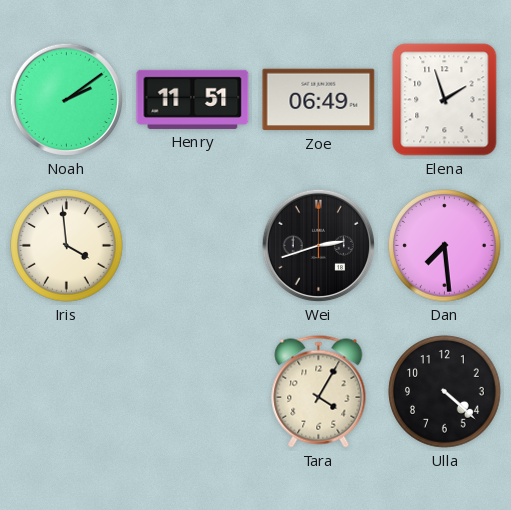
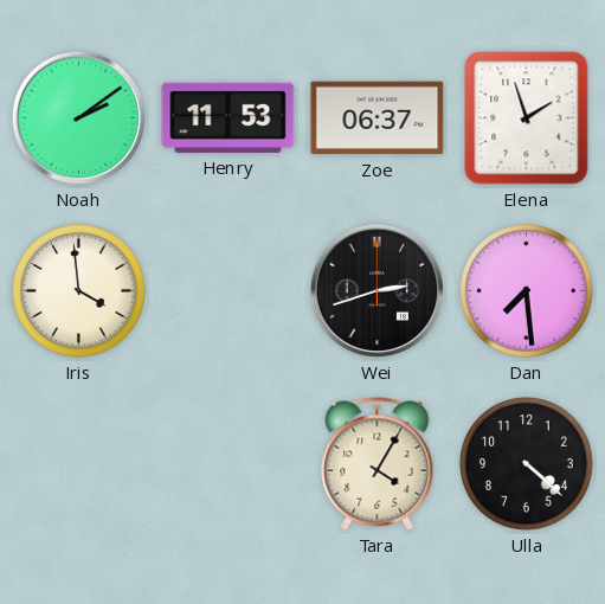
Henry: 11:51 -> 11:53 (229, 117)
Zoe: 06:49 -> 06:37 (378, 118)
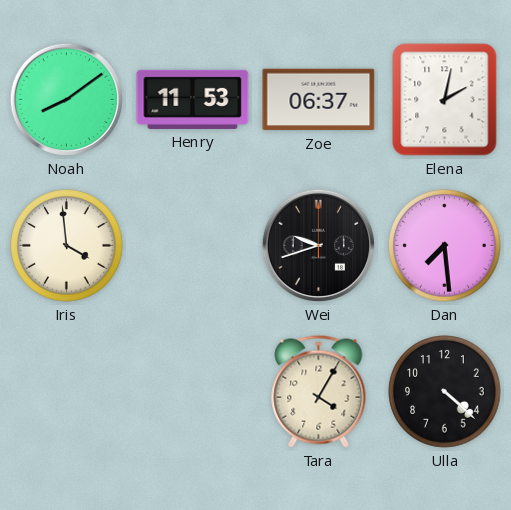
Noah: 2:09 -> 8:09 (66, 99)
Elena: 1:57 -> 2:02 (445, 100)
Wei: 2:42 -> 9:42 (318, 245)
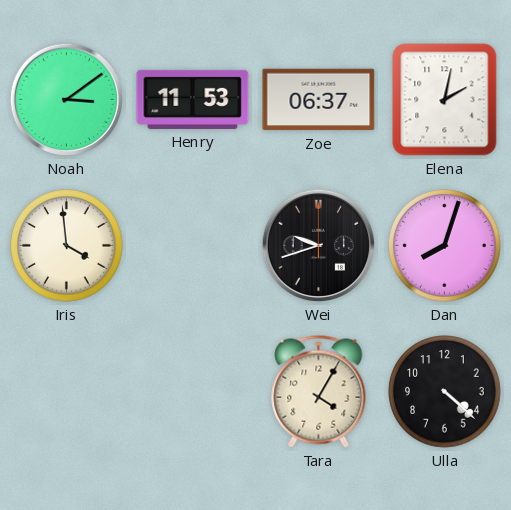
Noah: 8:09 -> 3:09 (66, 99)
Dan: 7:29 -> 8:03 (445, 246)
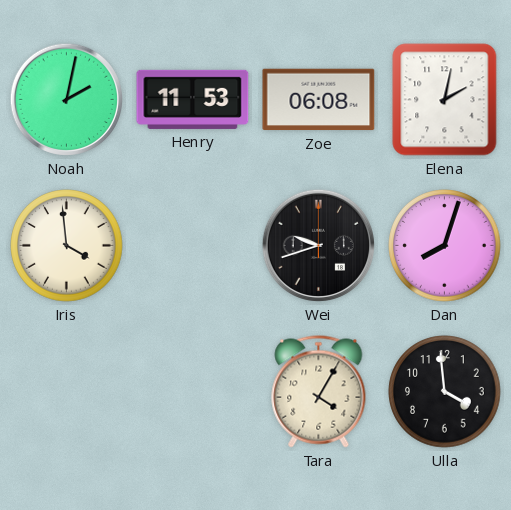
Noah: 3:09 -> 2:02 (66, 99)
Zoe: 06:37 -> 06:08 (319, 100)
Ulla: 4:22 -> 3:59 (445, 392)
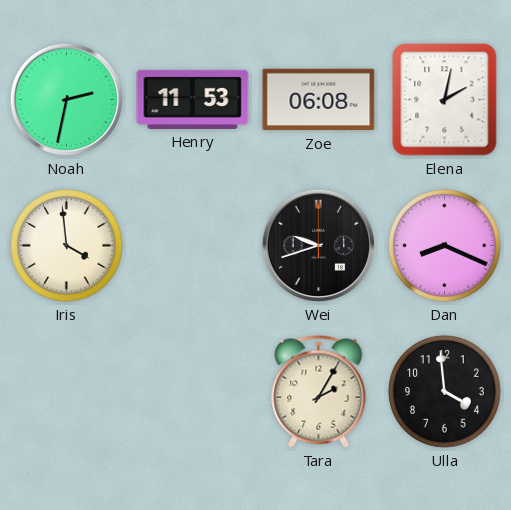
Noah: 2:02 -> 2:32 (66, 99)
Dan: 8:03 -> 8:19 (445, 246)
Tara: 4:05 -> 2:05 (319, 392)
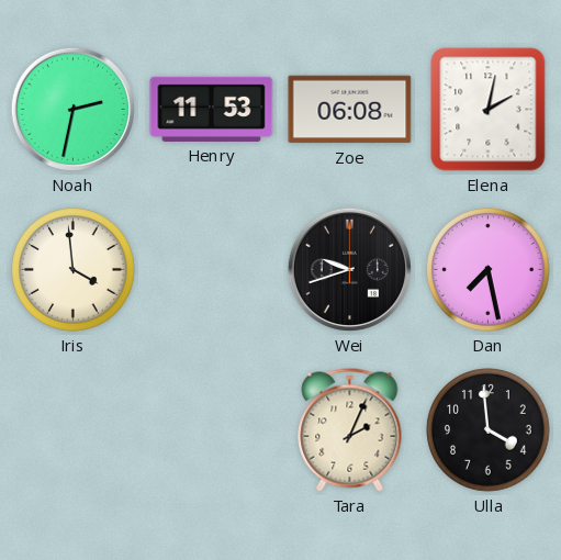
Dan: 8:19 -> 7:28 (489, 270)
Tara: 2:05 -> 2:04 (350, 430)
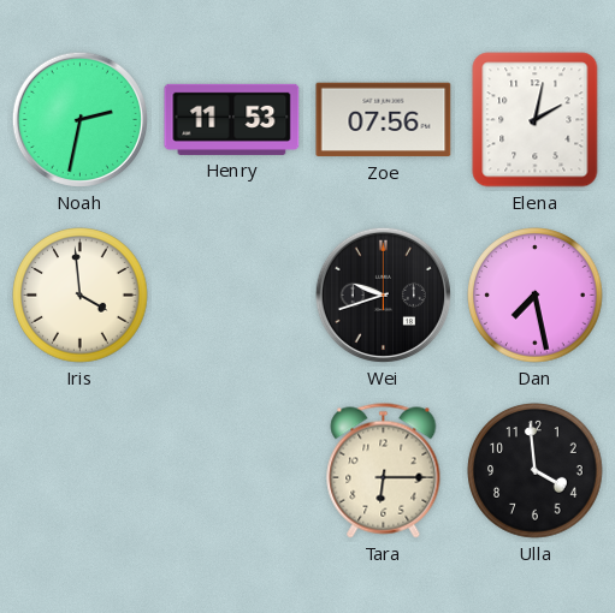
Zoe: 06:08 -> 07:56 (384, 120)
Tara: 2:04 -> 6:15 (384, 471)
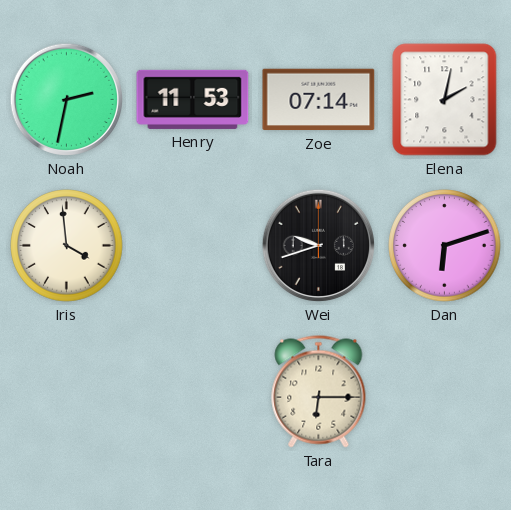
Zoe: 07:56 -> 07:14 (319, 100)
Dan: 7:28 -> 6:12 (445, 246)
Ulla: 3:59 -> none (536, 471)
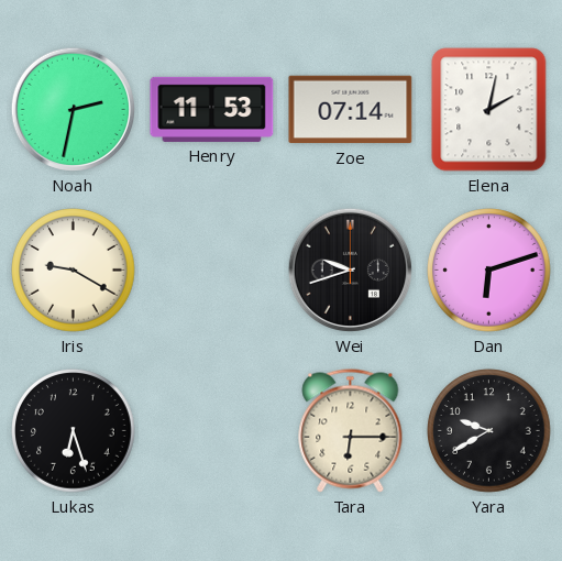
Iris: 3:59 -> 9:20 (74, 271)
Lukas: none -> 6:27 (74, 431)
Yara: none -> 9:40 (489, 431)
